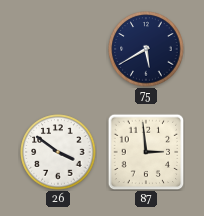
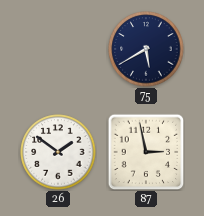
26: 3:51 -> 1:51 (58, 152)
87: 2:59 -> 2:58 (146, 152)
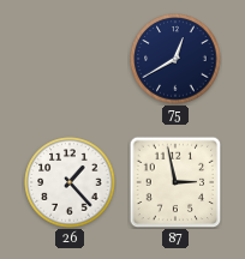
75: 5:40 -> 12:40 (175, 59)
26: 1:51 -> 1:23 (70, 182)
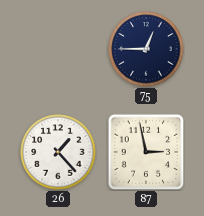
75: 12:40 -> 12:45 (146, 49)
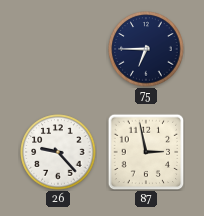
75: 12:45 -> 6:45 (146, 49)
26: 1:23 -> 9:23 (58, 152)
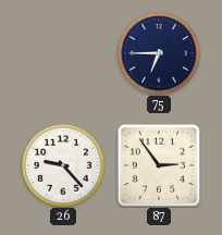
87: 2:58 -> 2:54 (159, 165)
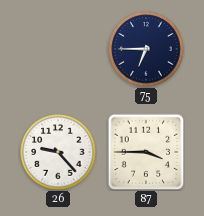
87: 2:54 -> 3:45 (146, 152)
